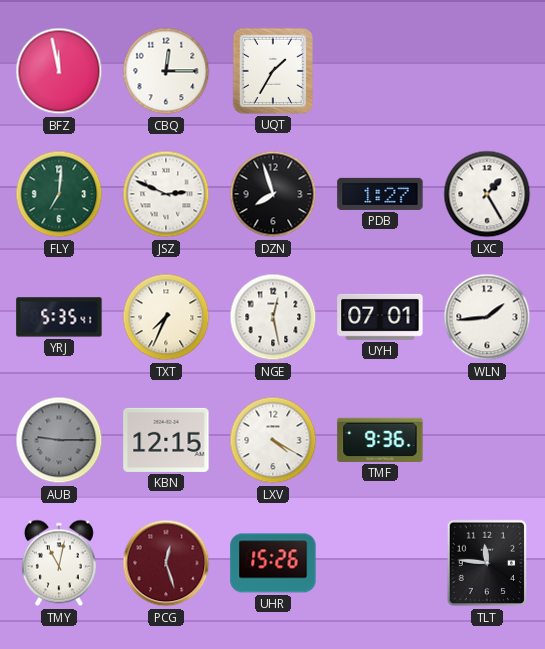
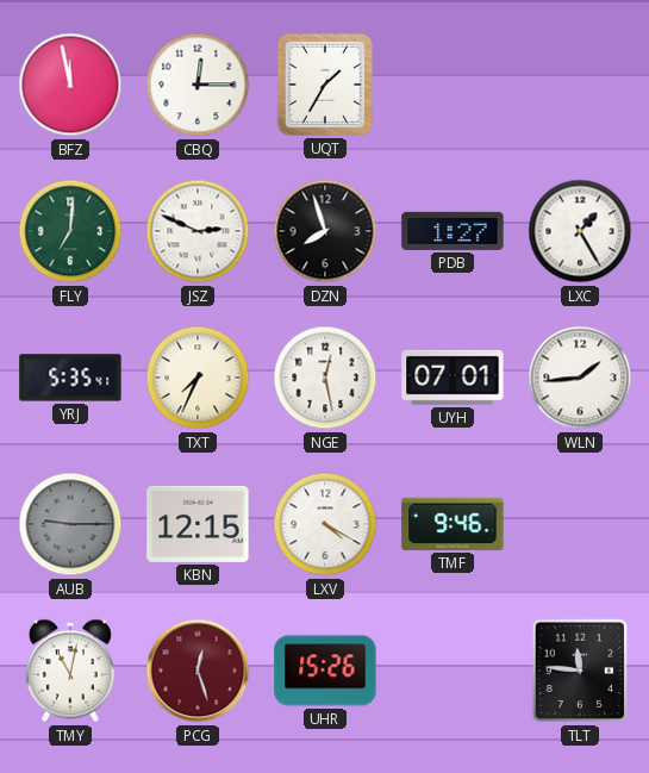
TMF: 9:36 -> 9:46 (453, 524)
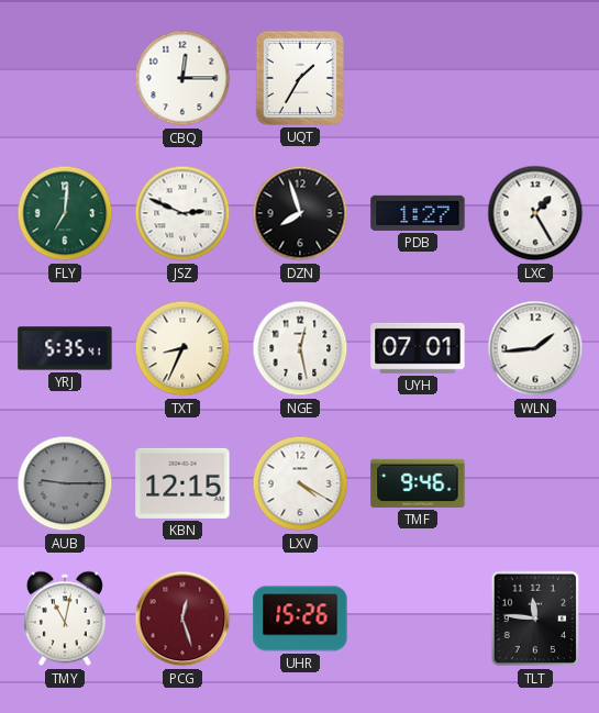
BFZ: 11:58 -> none (70, 85)
TXT: 7:34 -> 8:34 (182, 348)
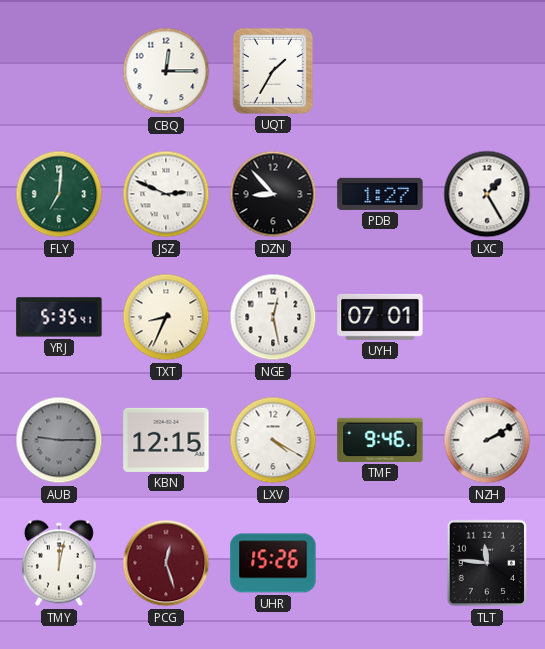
DZN: 7:57 -> 8:53 (273, 194)
WLN: 1:44 -> none (535, 348)
NZH: none -> 2:10 (487, 440)
TMY: 11:02 -> 12:02 (59, 563)
